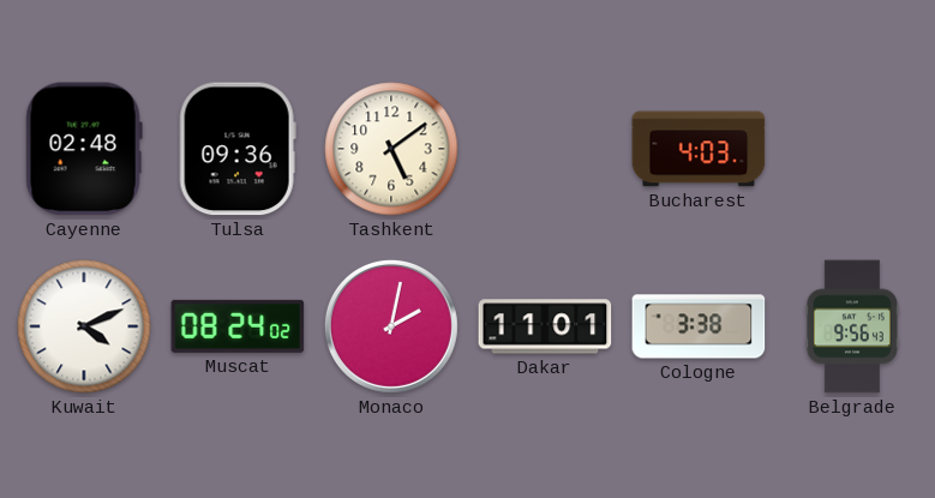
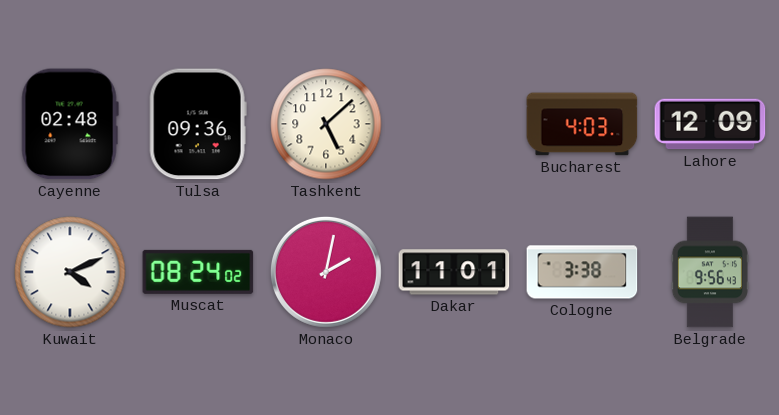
Tashkent: 5:09 -> 5:08 (326, 124)
Lahore: none -> 12:09 (710, 124)
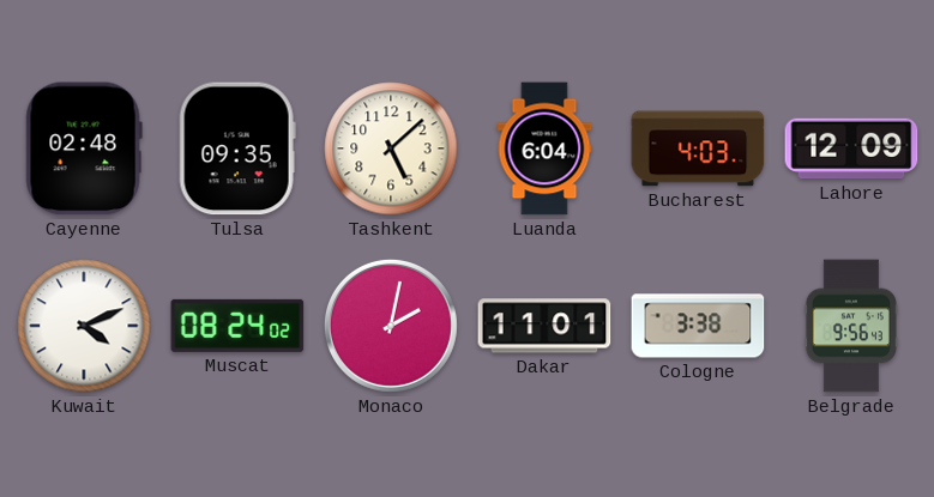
Tulsa: 09:36 -> 09:35 (237, 149)
Luanda: none -> 6:04 (544, 149)
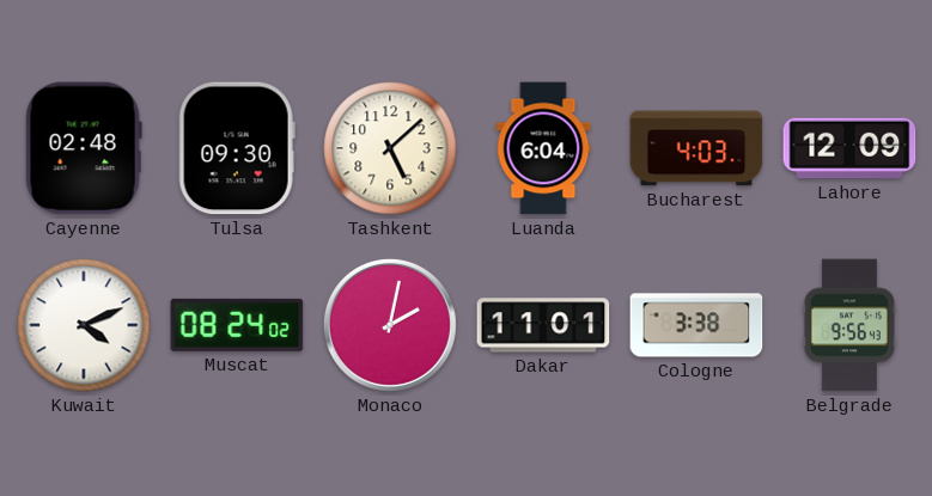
Tulsa: 09:35 -> 09:30 (237, 148)
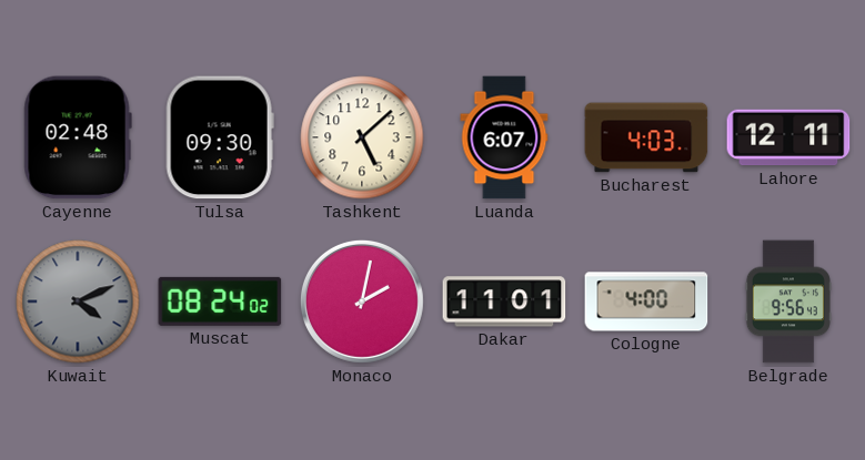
Luanda: 6:04 -> 6:07 (504, 137)
Lahore: 12:09 -> 12:11 (788, 137)
Kuwait dial: white -> grey (78, 301)
Cologne: 3:38 -> 4:00 (646, 301)
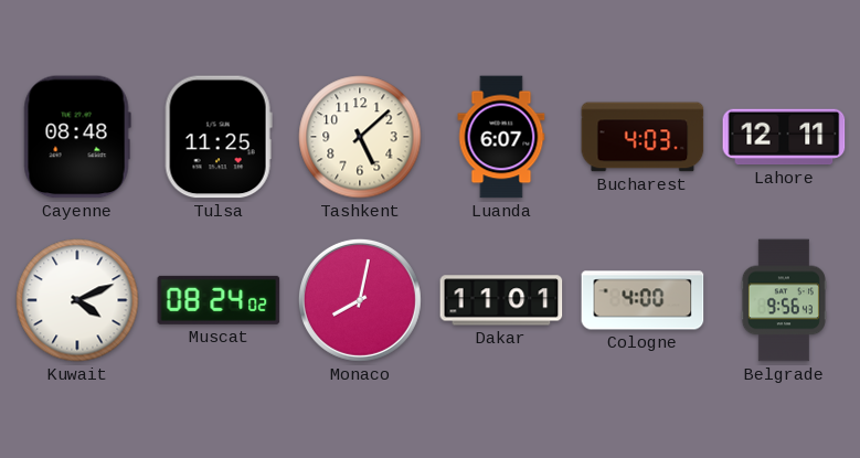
Cayenne: 02:48 -> 08:48 (77, 137)
Tulsa: 09:30 -> 11:25 (219, 137)
Kuwait dial: grey -> white (77, 300)
Monaco: 2:02 -> 8:02 (360, 300)
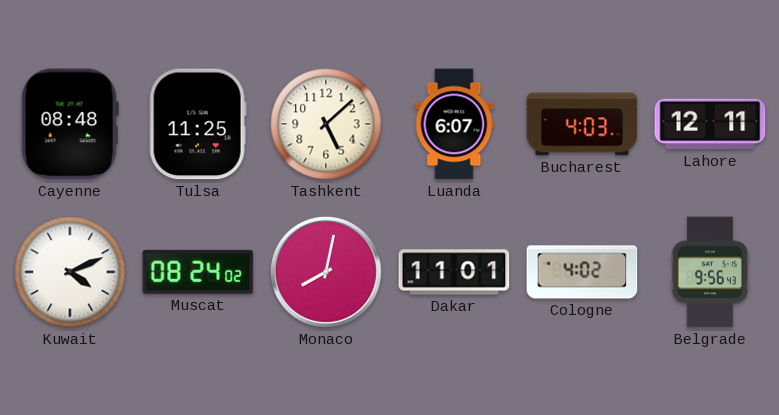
Cologne: 4:00 -> 4:02 (582, 272)
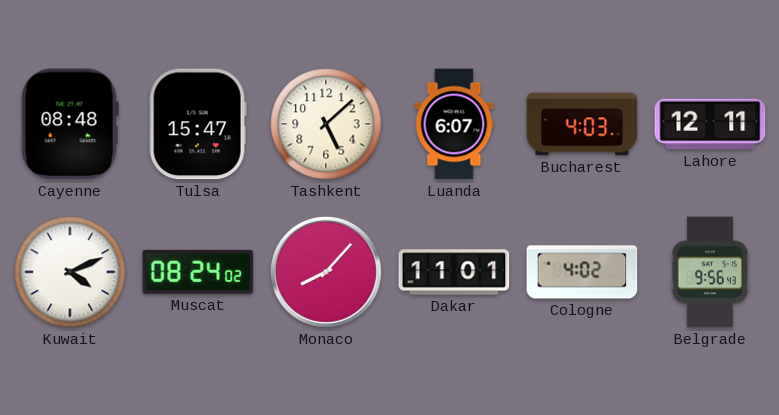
Tulsa: 11:25 -> 15:47 (198, 124)
Monaco: 8:02 -> 8:07 (326, 272)
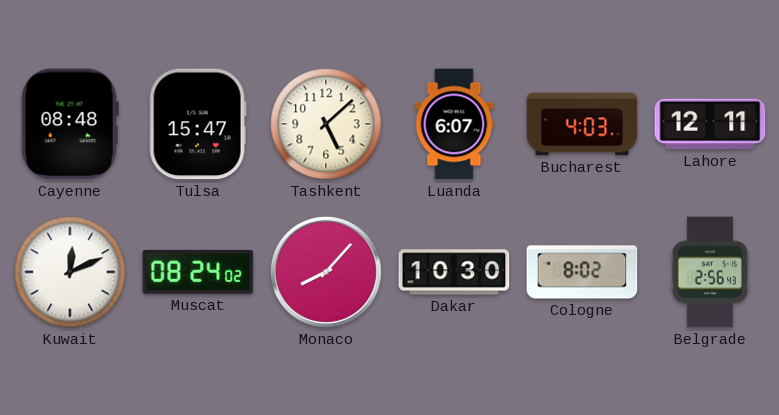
Kuwait: 4:11 -> 12:11 (70, 272)
Dakar: 11:01 -> 10:30 (454, 272)
Cologne: 4:02 -> 8:02 (582, 272)
Belgrade: 9:56 -> 2:56 (710, 272)
